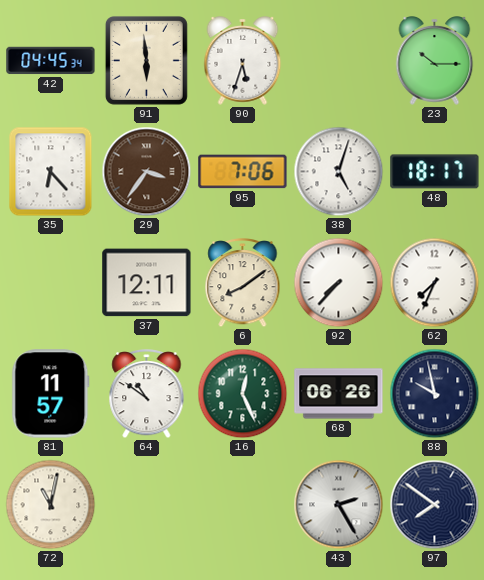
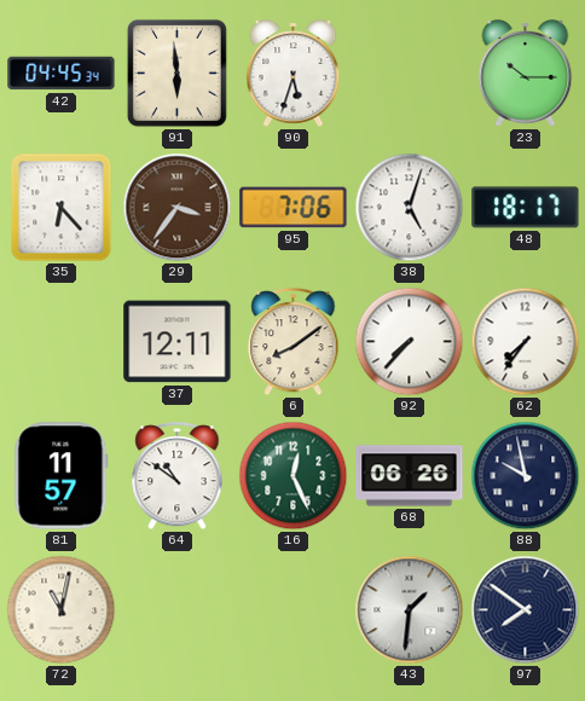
62: 7:34 -> 7:36 (526, 342)
43: 2:25 -> 1:31 (410, 610)
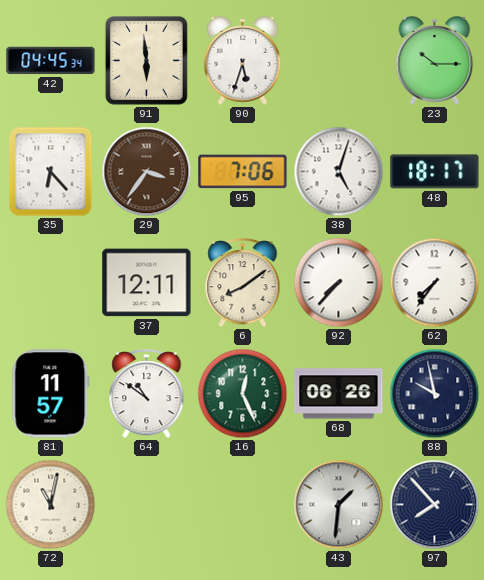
97: 7:51 -> 7:53 (435, 505)
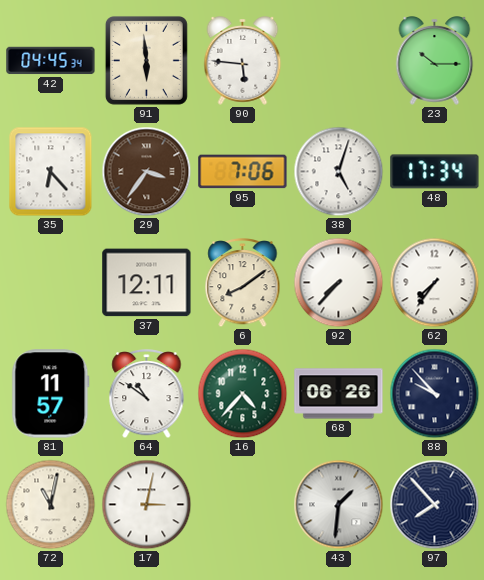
90: 5:33 -> 5:46 (243, 61)
48: 18:17 -> 17:34 (435, 172)
16: 12:26 -> 4:37 (243, 394)
88: 9:58 -> 9:53 (435, 394)
17: none -> 3:02 (147, 505)
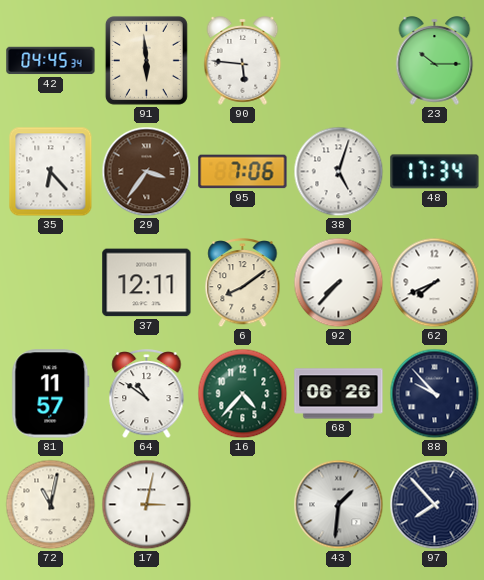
62: 7:36 -> 7:41 (435, 283)
